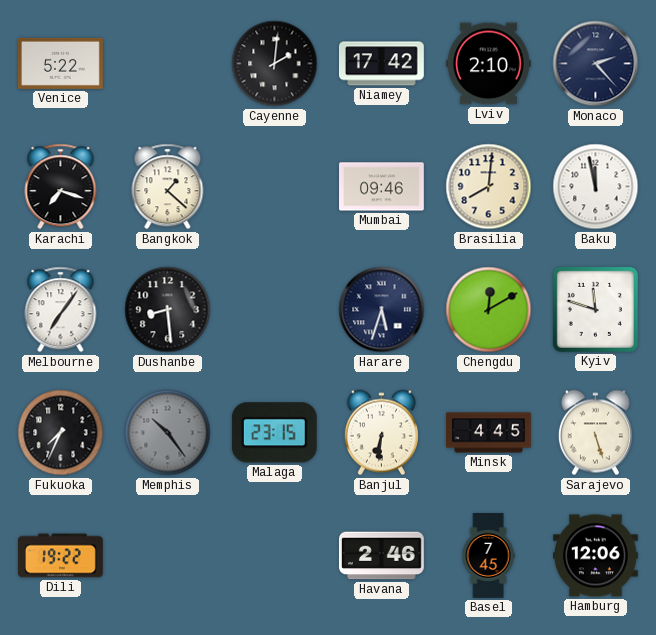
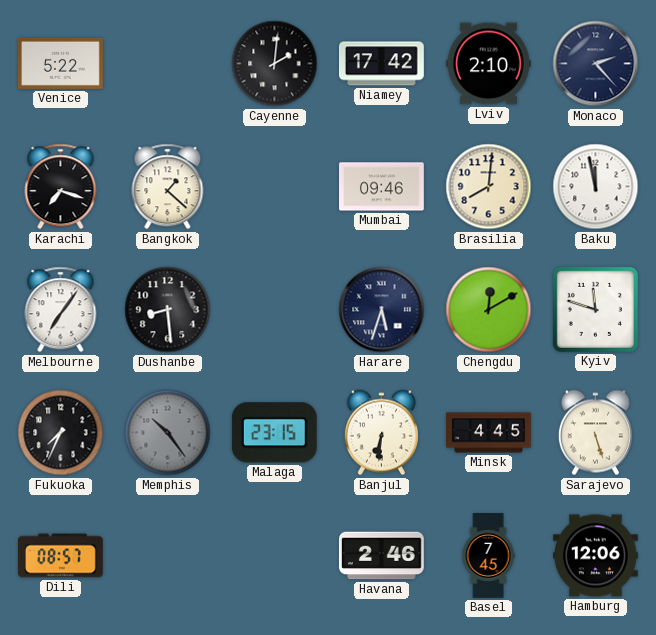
Dili: 19:22 -> 08:57 (61, 556)
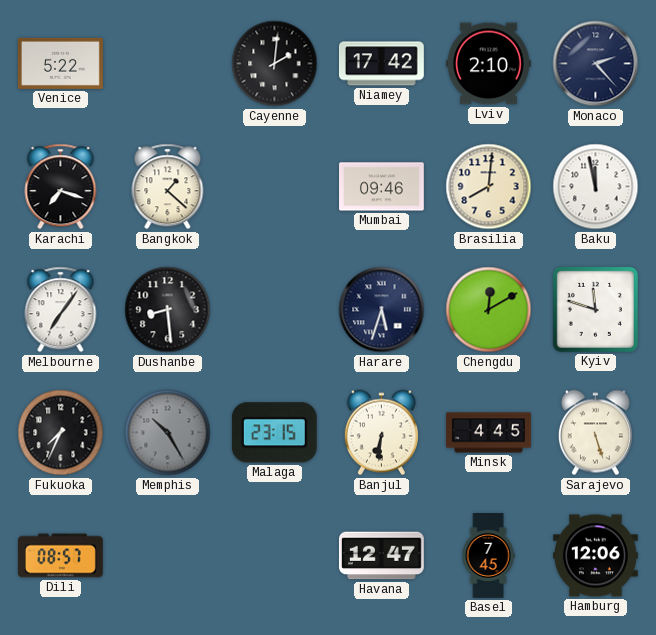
Memphis: 10:24 -> 10:25 (168, 433)
Havana: 2:46 -> 12:47 (381, 556)
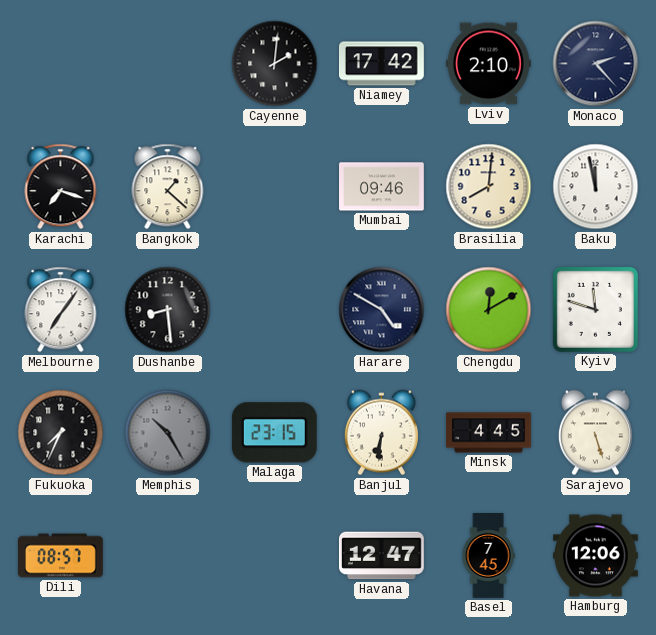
Venice: 5:22 -> none (61, 63)
Harare: 5:33 -> 4:50 (382, 310)
